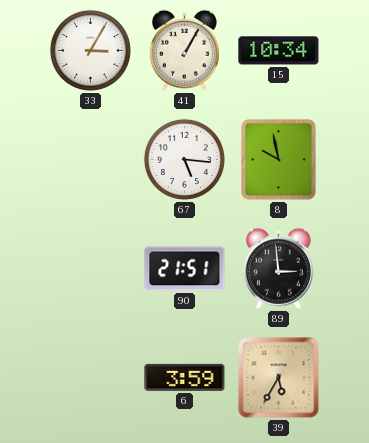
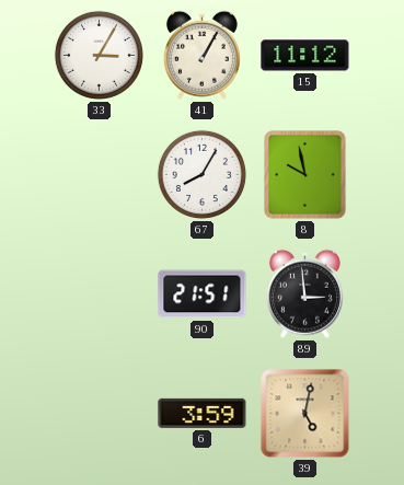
15: 10:34 -> 11:12 (305, 56)
67: 5:16 -> 8:05 (201, 174)
39: 5:35 -> 5:02 (305, 414)
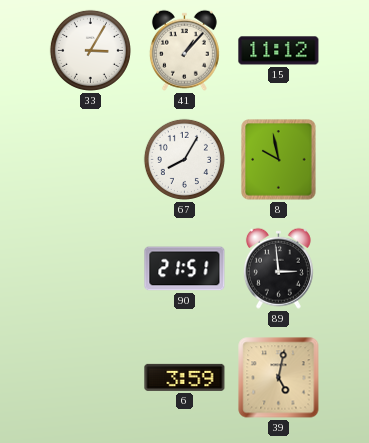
41: 1:05 -> 1:07 (184, 50)
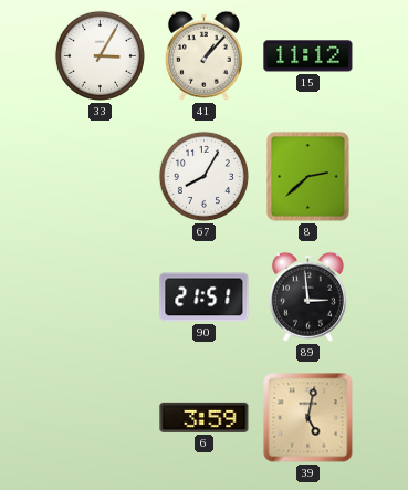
8: 9:58 -> 2:38 (308, 177)
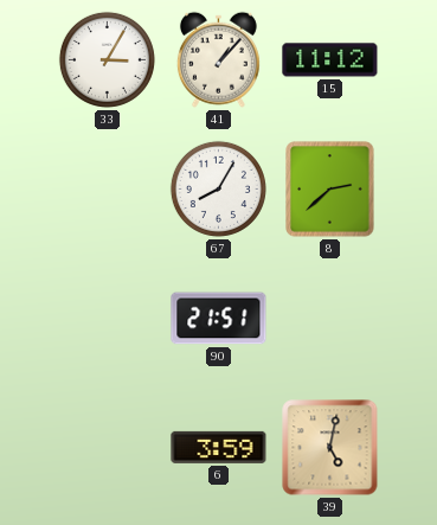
89: 2:59 -> none (307, 296)
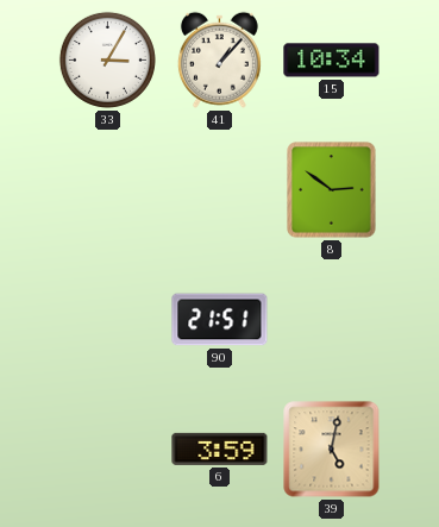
15: 11:12 -> 10:34 (332, 61)
67: 8:05 -> none (218, 188)
8: 2:38 -> 2:51 (332, 190)
